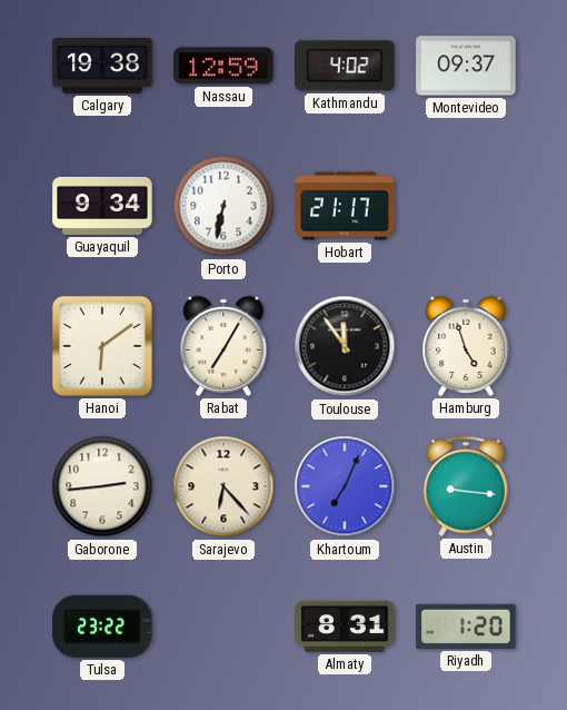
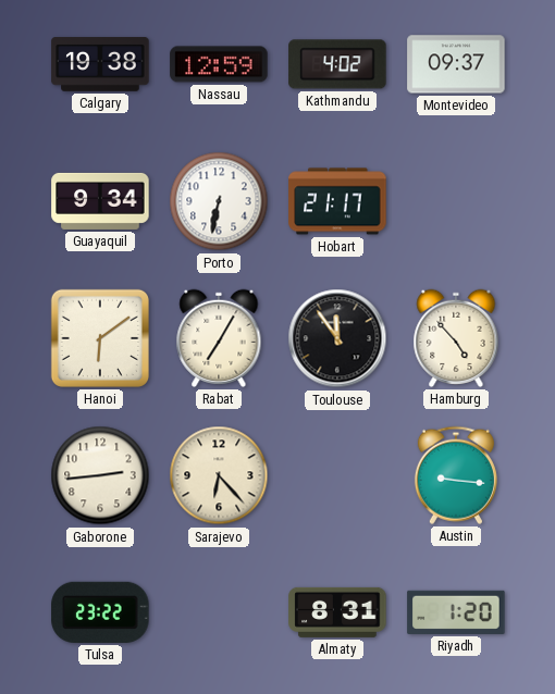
Hamburg: 4:57 -> 4:53 (456, 338)
Khartoum: 7:04 -> none (345, 486)
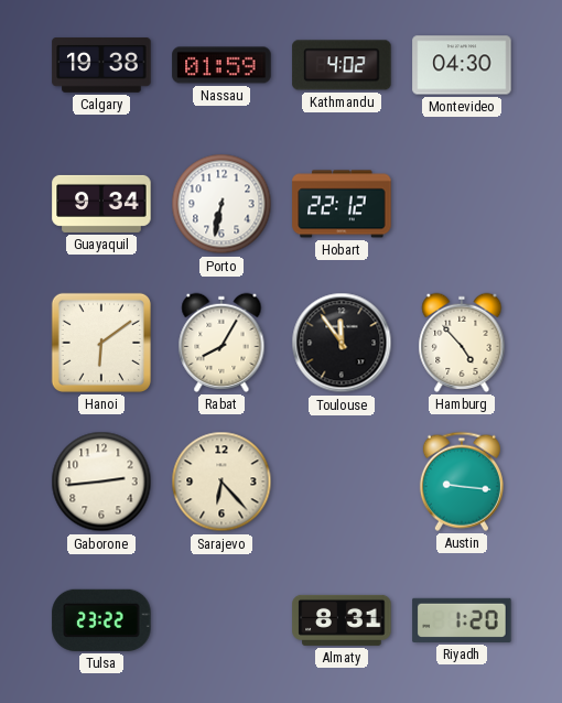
Nassau: 12:59 -> 01:59 (221, 65)
Montevideo: 09:37 -> 04:30 (462, 65)
Hobart: 21:17 -> 22:12 (342, 204)
Rabat: 7:05 -> 8:05 (221, 343)
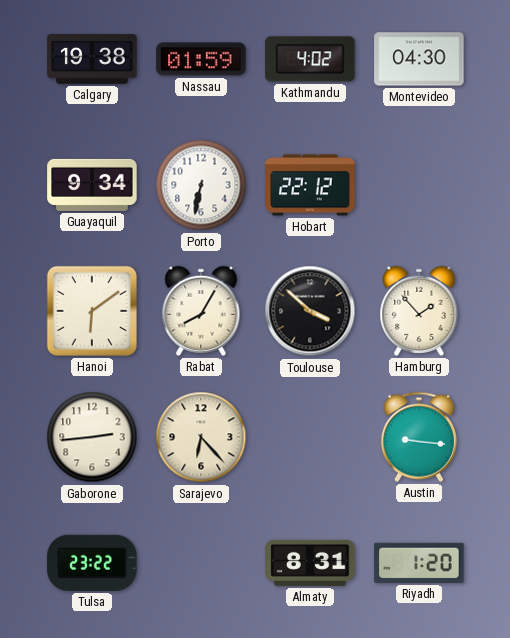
Toulouse: 11:54 -> 3:52 (310, 311)
Hamburg: 4:53 -> 1:53 (419, 311)
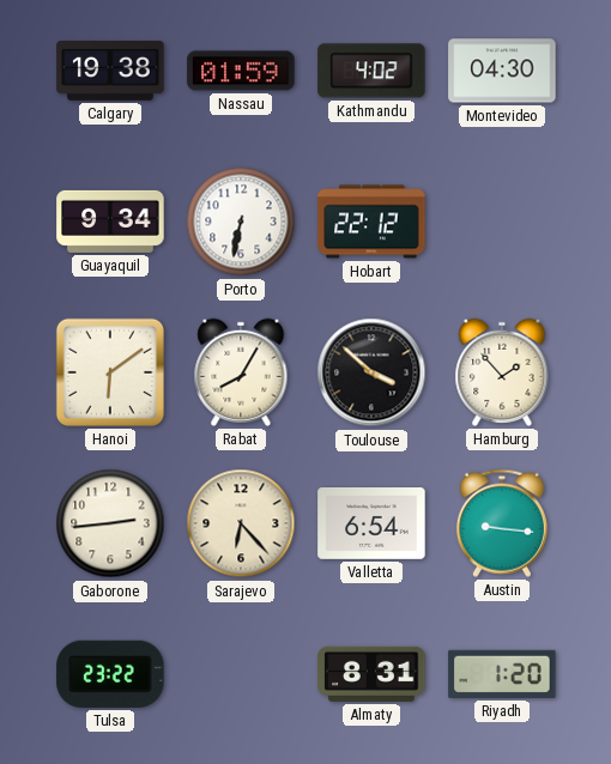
Valletta: none -> 6:54 (371, 525)
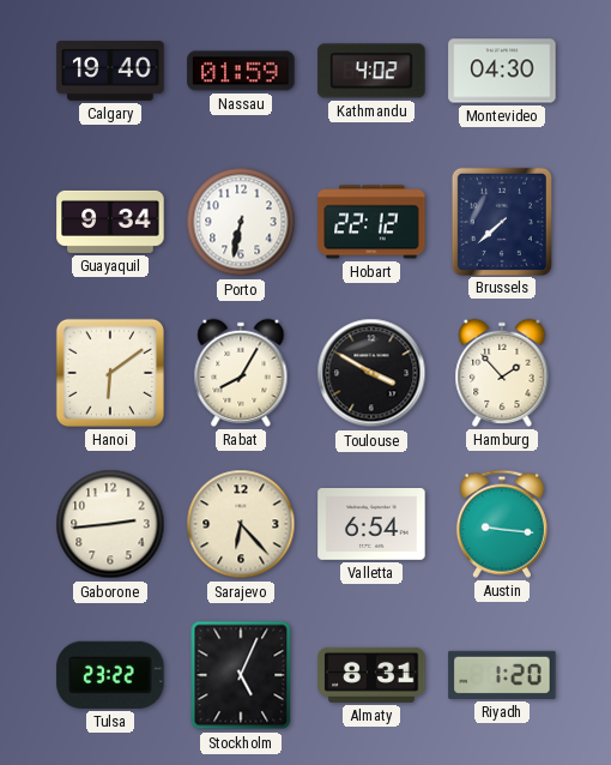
Calgary: 19:38 -> 19:40 (110, 72)
Brussels: none -> 7:38 (501, 221)
Toulouse: 3:52 -> 3:50 (371, 373)
Stockholm: none -> 5:04 (241, 675)
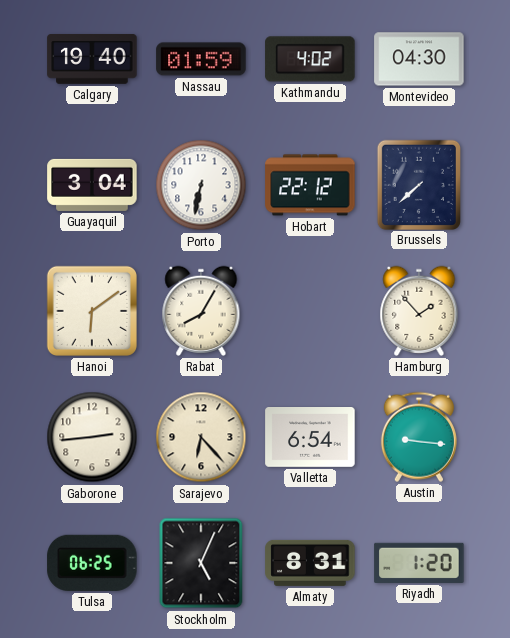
Guayaquil: 9:34 -> 3:04 (92, 185)
Toulouse: 3:50 -> none (371, 373)
Tulsa: 23:22 -> 06:25 (92, 563)
